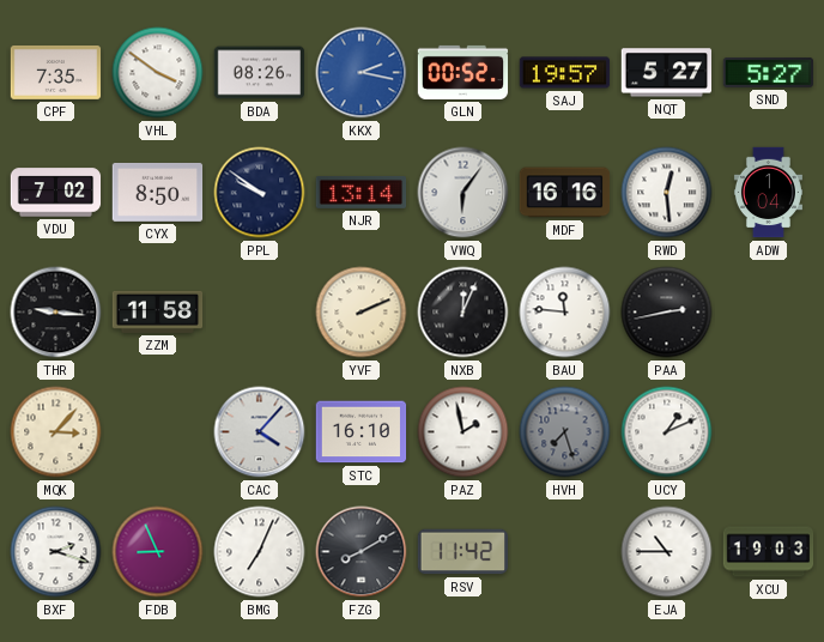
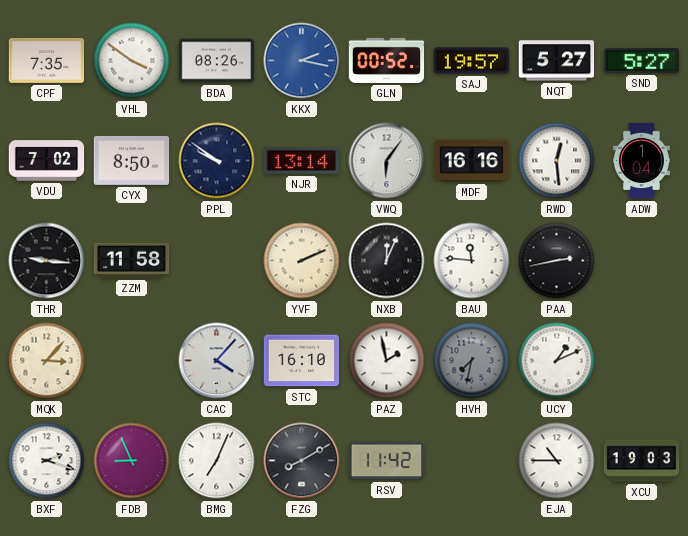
HVH: 7:27 -> 7:32 (472, 361)
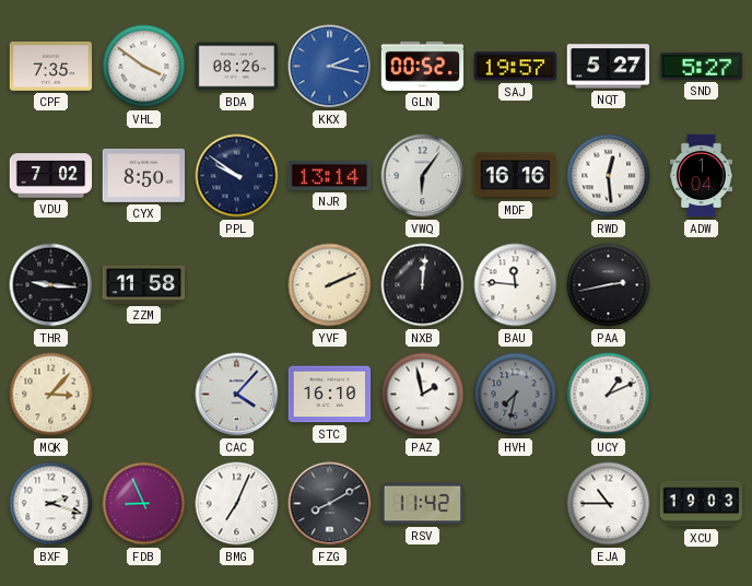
NXB: 12:04 -> 12:01 (423, 285)
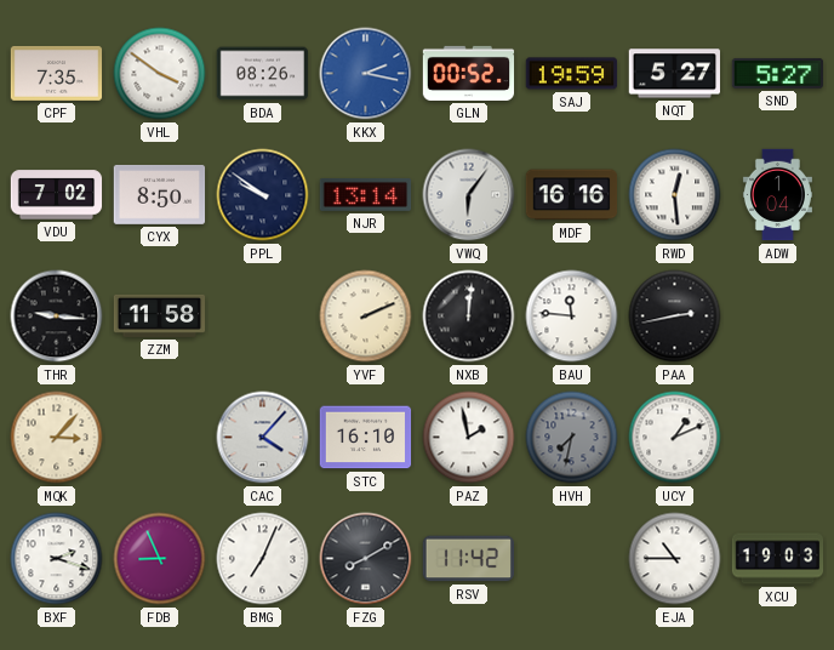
SAJ: 19:57 -> 19:59 (572, 74)
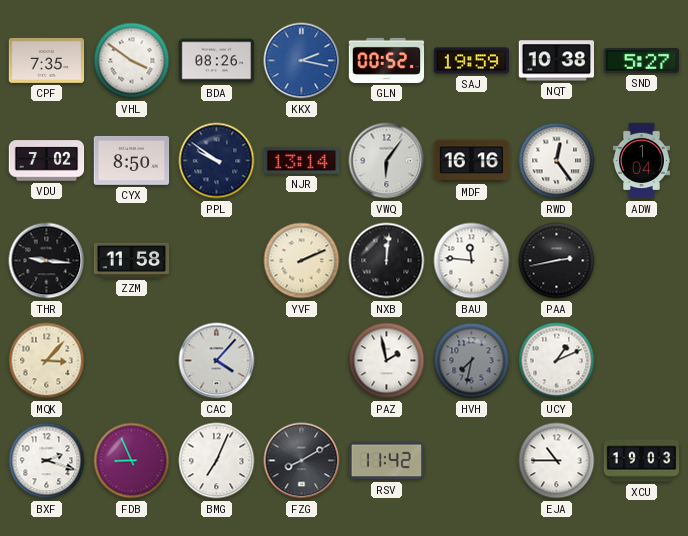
NQT: 5:27 -> 10:38 (556, 61)
RWD: 12:29 -> 12:24 (557, 161)
STC: 16:10 -> none (366, 438)
